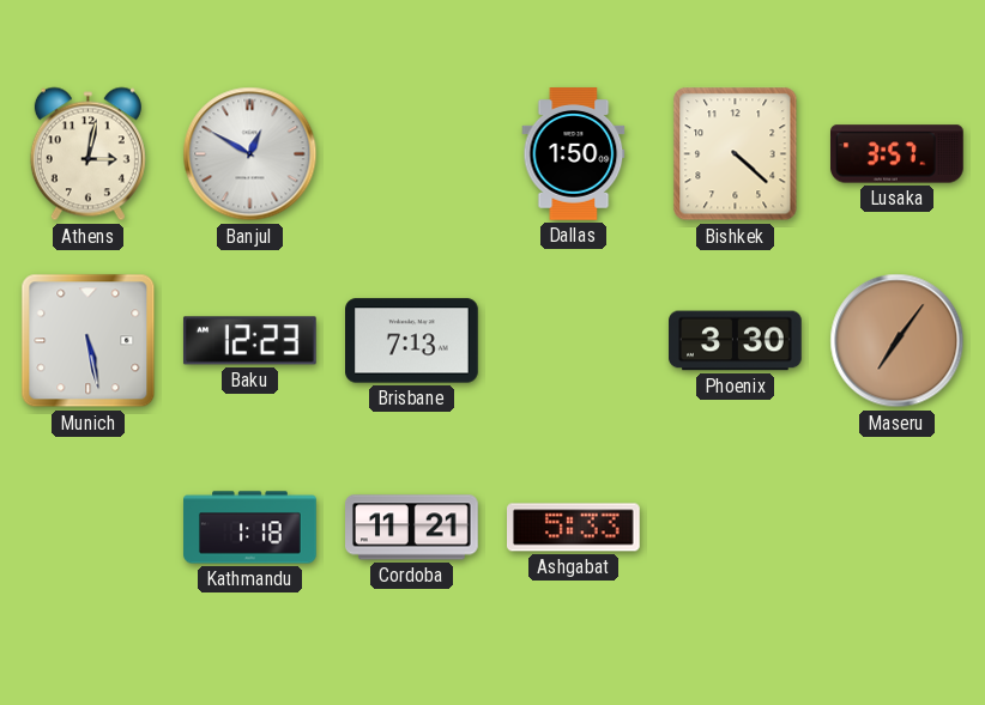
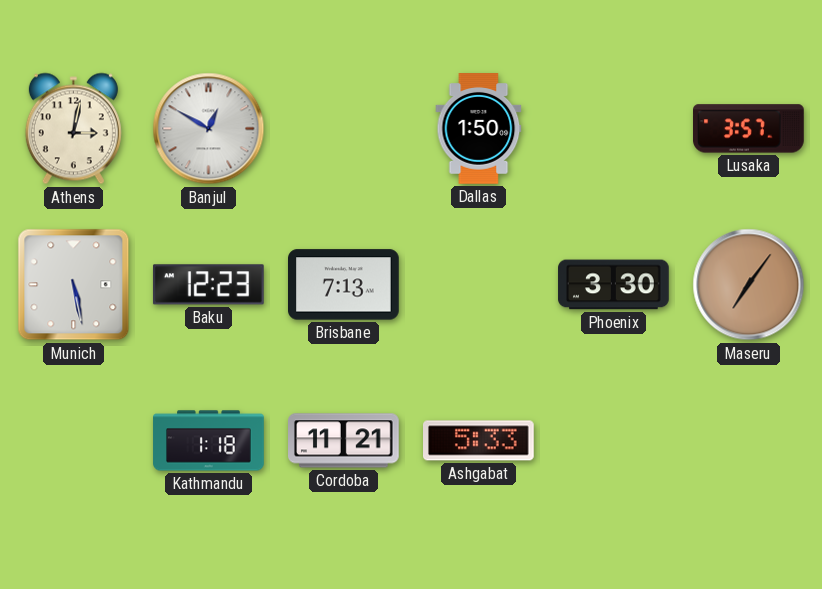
Bishkek: 4:22 -> none (736, 154)
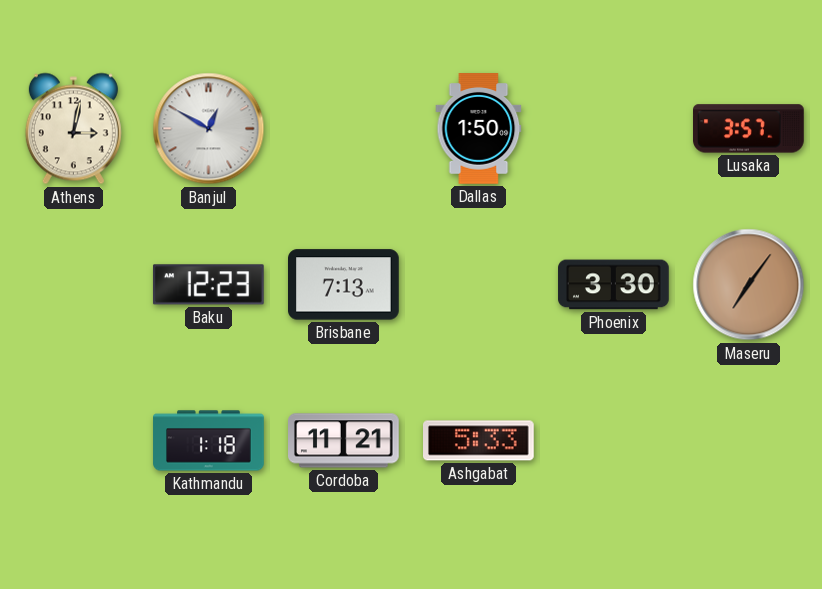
Munich: 5:28 -> none (74, 285)
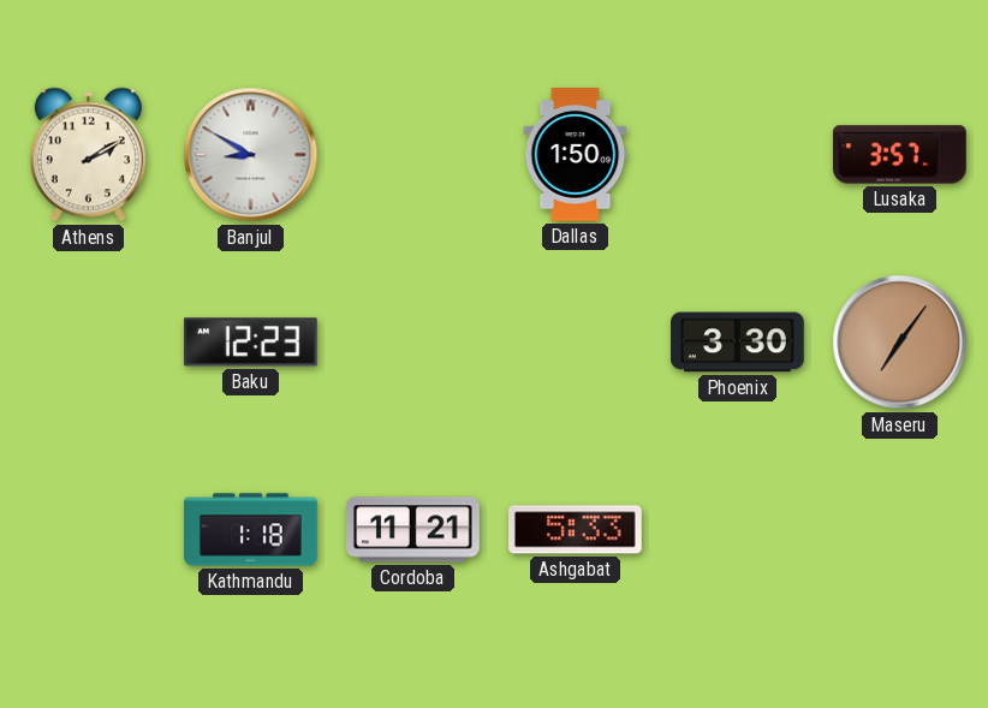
Athens: 3:02 -> 2:10 (88, 155)
Banjul: 12:50 -> 8:50 (251, 155)
Brisbane: 7:13 -> none (344, 285)
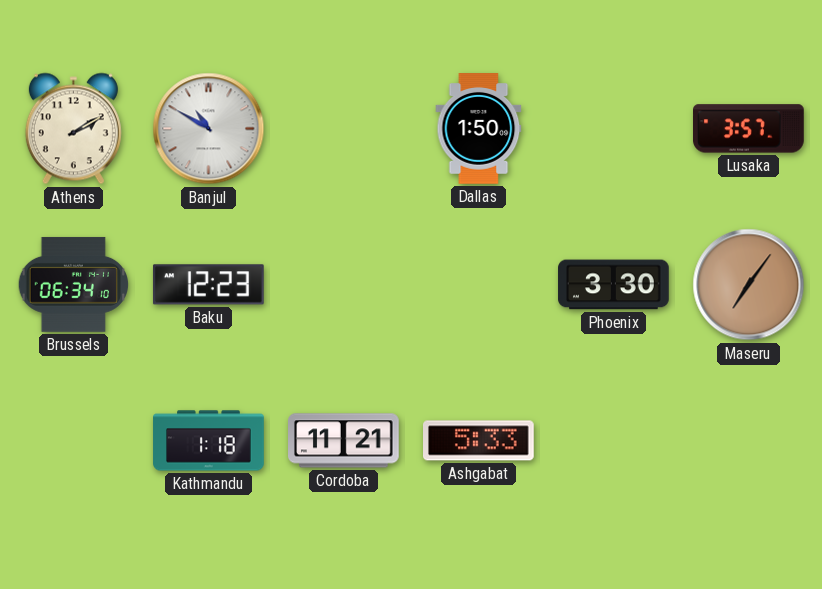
Banjul: 8:50 -> 10:50 (209, 129)
Brussels: none -> 06:34 (74, 284)
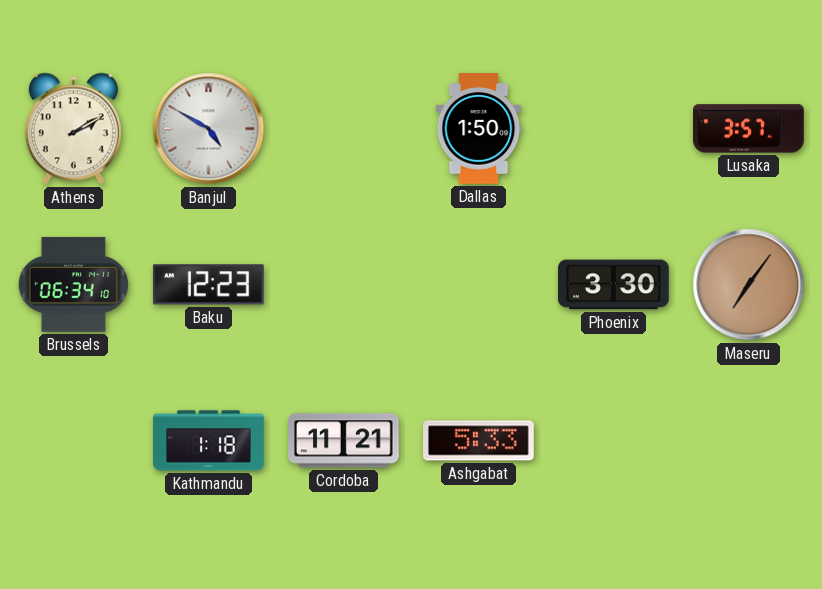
Banjul: 10:50 -> 4:50 (209, 129)
